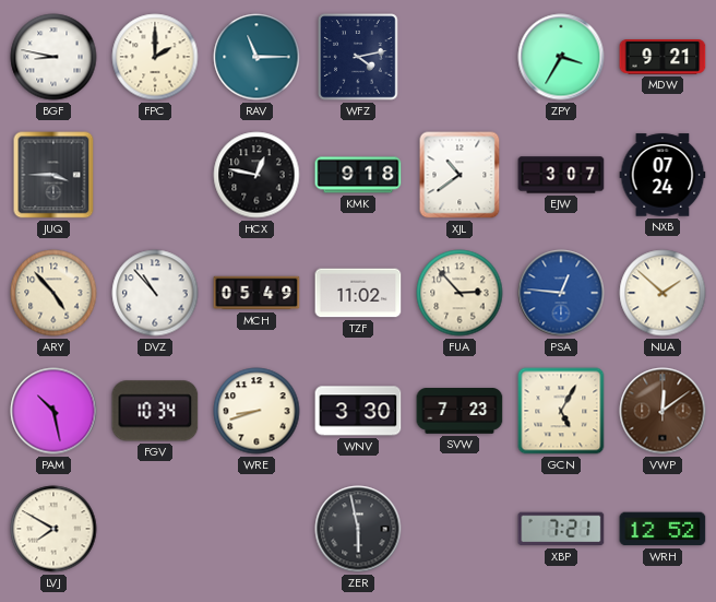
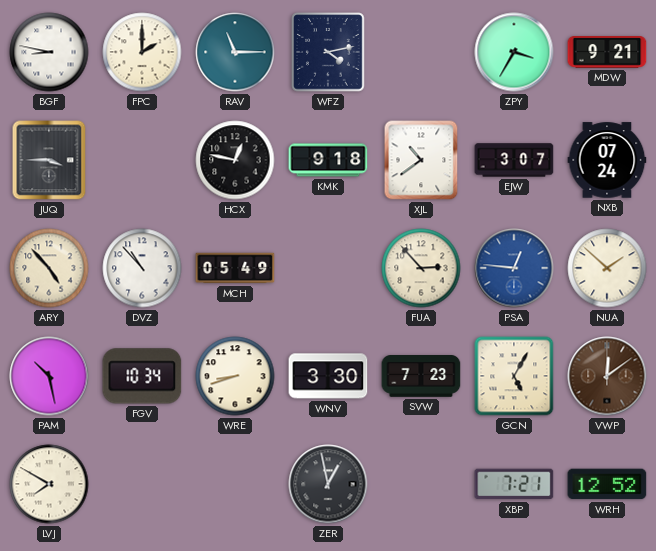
TZF: 11:02 -> none (358, 293)
ZER: 5:58 -> 12:58 (328, 484)
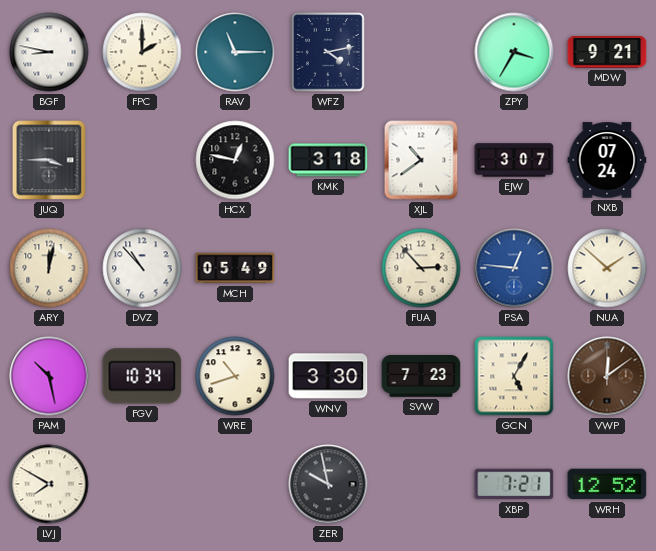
KMK: 9:18 -> 3:18 (328, 160)
ARY: 4:53 -> 12:02 (49, 268)
WRE: 8:42 -> 10:42 (235, 376)
ZER: 12:58 -> 9:58 (328, 484)
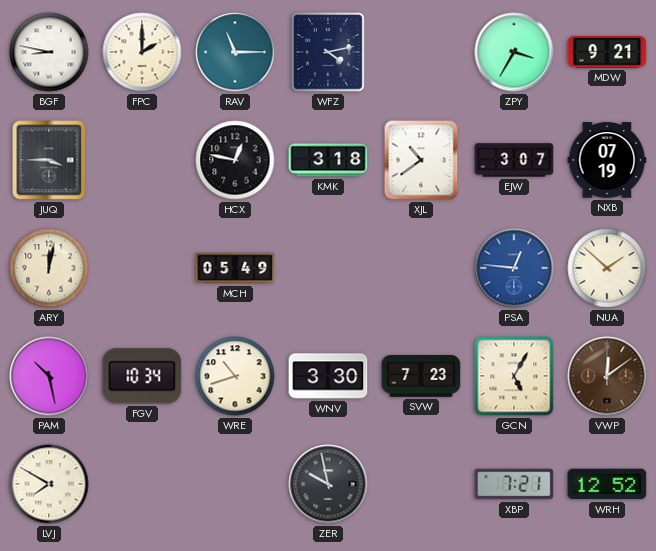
NXB: 07:24 -> 07:19 (607, 160)
DVZ: 10:53 -> none (142, 268)
FUA: 2:53 -> none (421, 268)
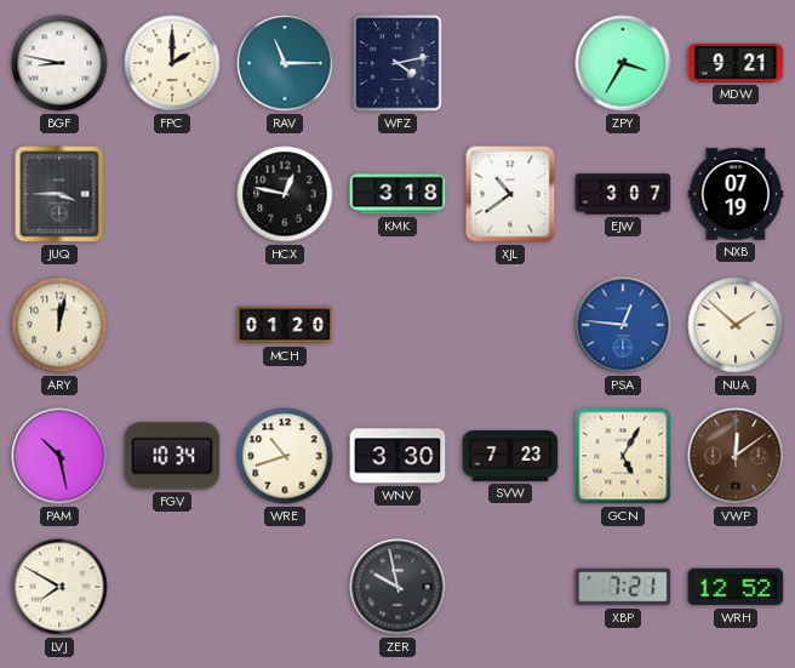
MCH: 05:49 -> 01:20 (285, 325)
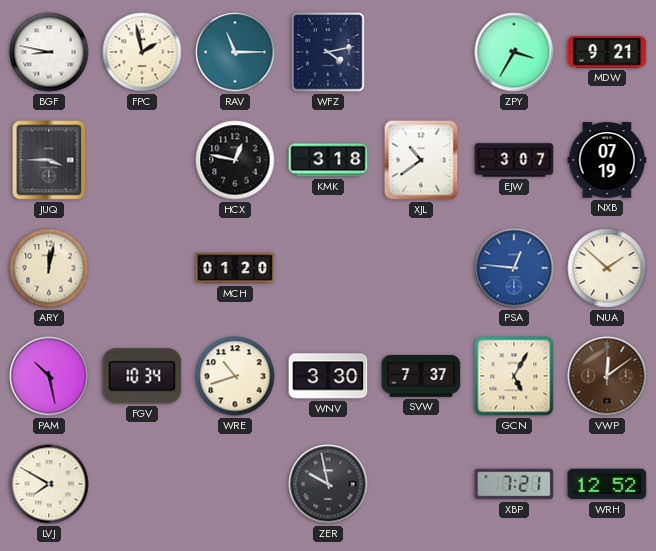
FPC: 2:00 -> 1:58 (142, 52)
SVW: 7:23 -> 7:37 (421, 377)
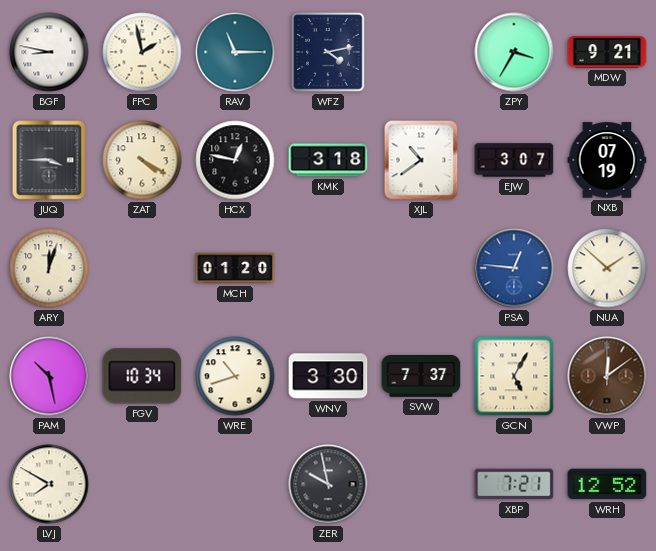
ZAT: none -> 4:20 (142, 160)
ARY: 12:02 -> 12:03 (49, 268)
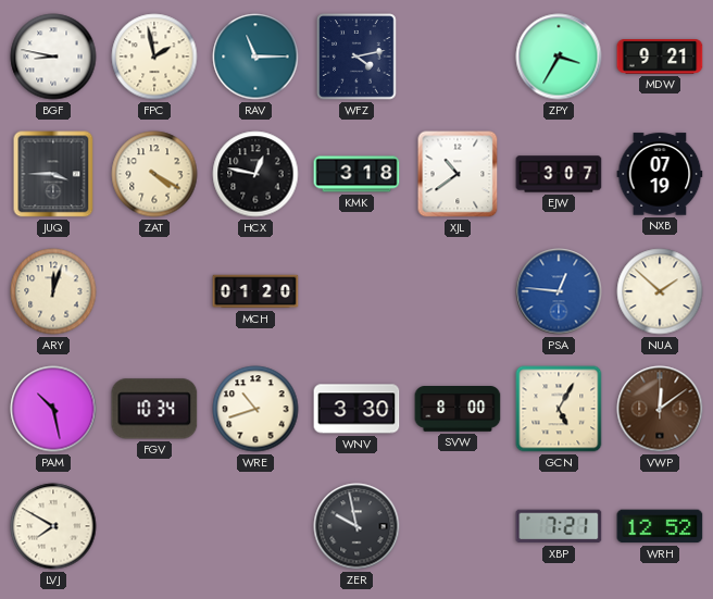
SVW: 7:37 -> 8:00 (458, 410)
